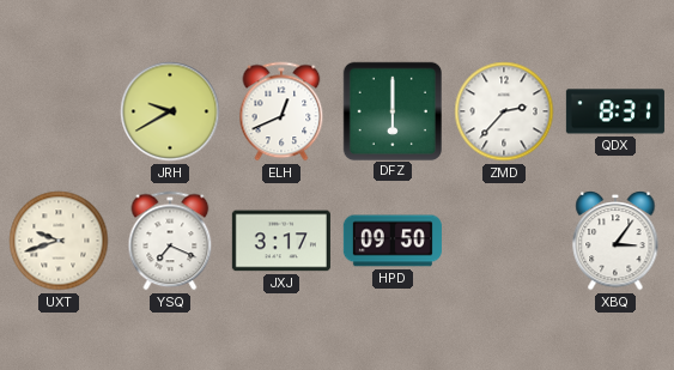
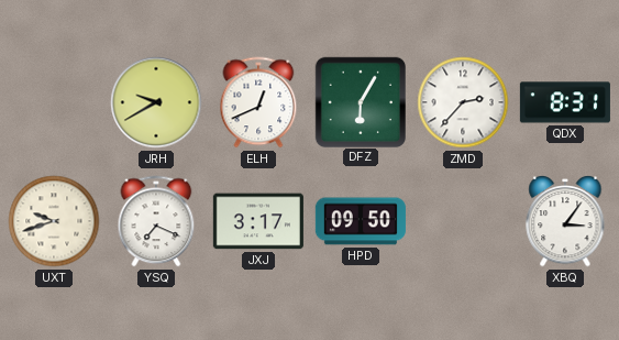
DFZ: 6:00 -> 6:05 (360, 101)
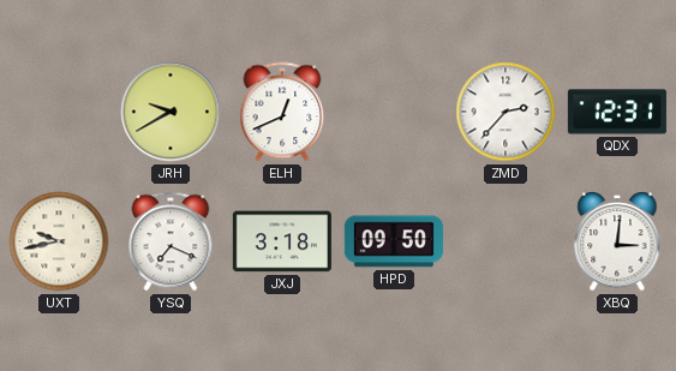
DFZ: 6:05 -> none (360, 101)
QDX: 8:31 -> 12:31 (617, 112)
UXT: 9:42 -> 9:43 (59, 241)
JXJ: 3:17 -> 3:18 (282, 241)
XBQ: 3:06 -> 3:01 (617, 241)
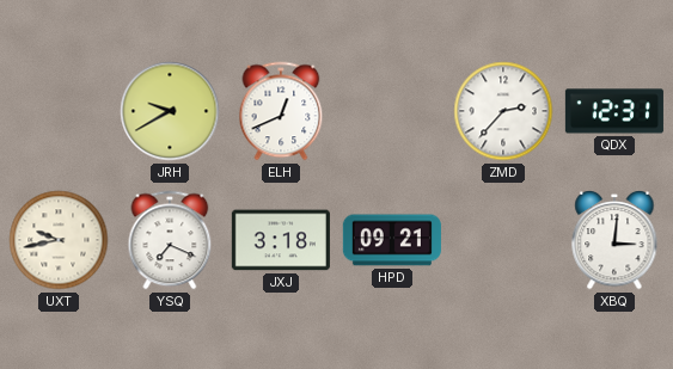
HPD: 09:50 -> 09:21 (392, 240)
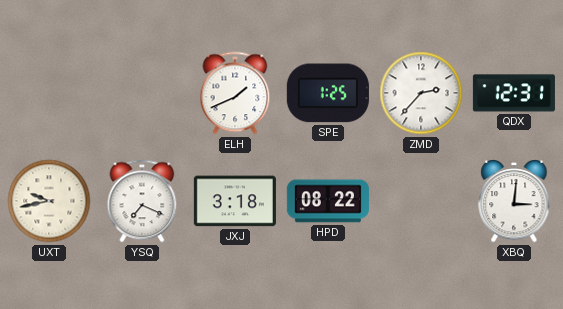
JRH: 9:40 -> none (170, 111)
ELH: 12:41 -> 1:41 (235, 93)
SPE: none -> 1:25 (328, 93)
HPD: 09:21 -> 08:22 (328, 201)
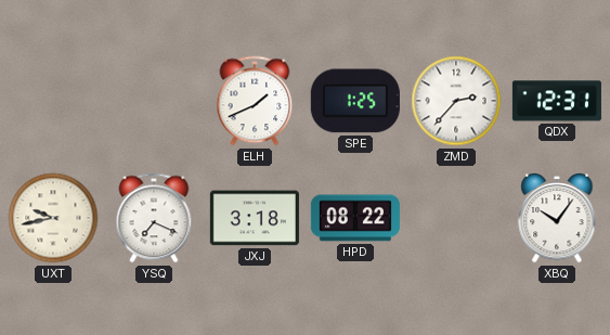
XBQ: 3:01 -> 10:06 (557, 218)
